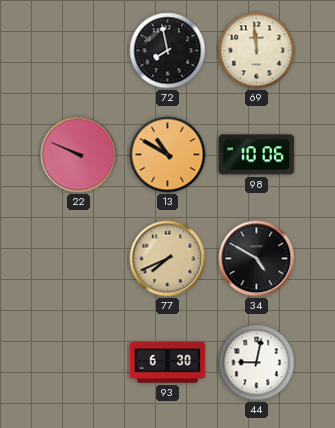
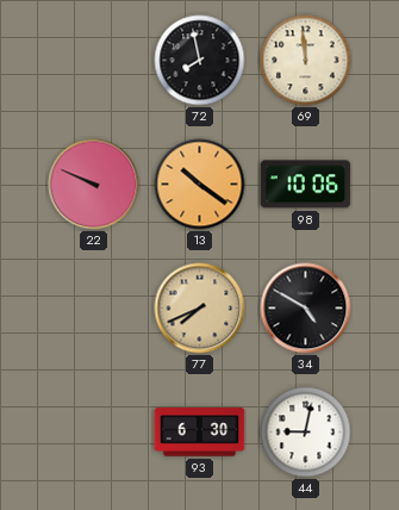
13: 10:50 -> 10:21 (200, 185)
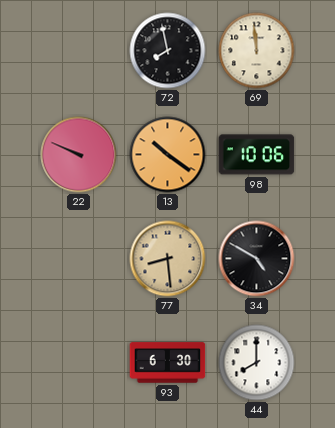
77: 7:41 -> 8:29 (168, 259)
44: 9:02 -> 8:00 (257, 363)
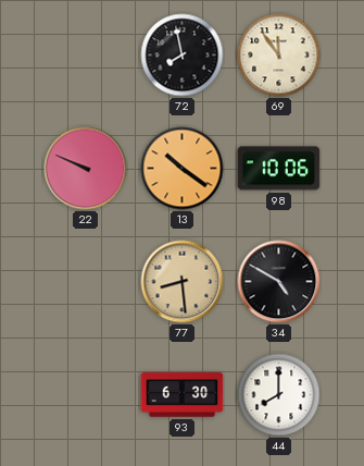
69: 11:59 -> 11:54 (279, 56)
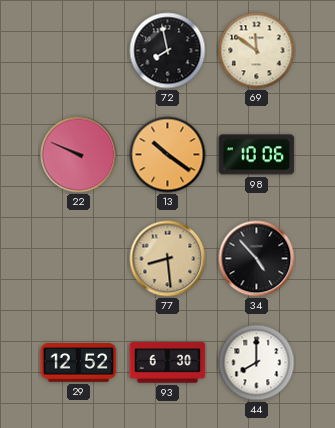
69: 11:54 -> 11:51 (257, 51)
34: 4:50 -> 4:53 (257, 259)
29: none -> 12:52 (79, 363)
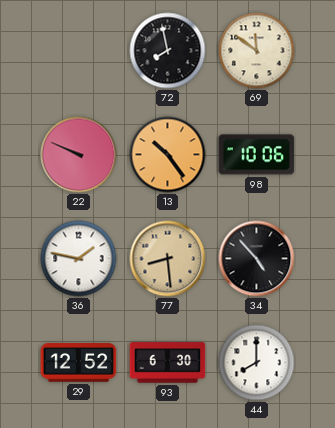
13: 10:21 -> 10:24 (168, 155)
36: none -> 1:47 (79, 259)
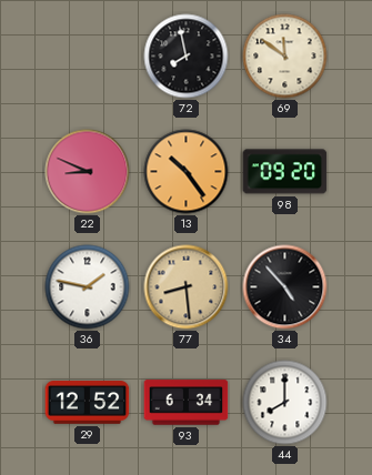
22: 9:49 -> 8:49 (88, 172)
98: 10:06 -> 09:20 (285, 172)
93: 6:30 -> 6:34 (187, 403)
